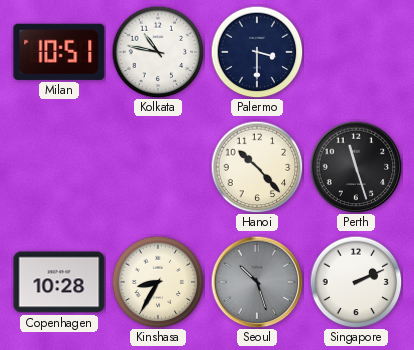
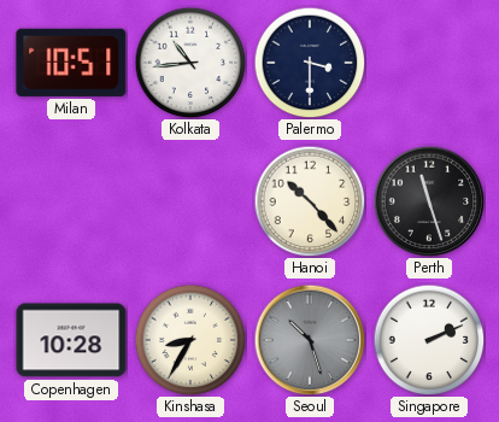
Kolkata: 10:47 -> 10:44 (190, 63)
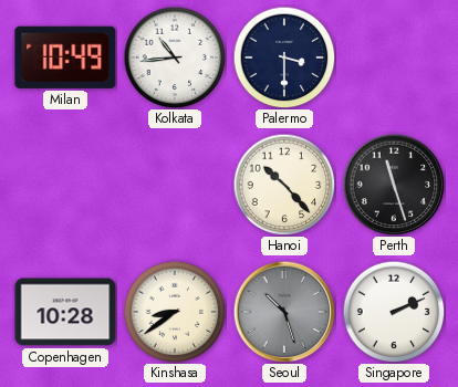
Milan: 10:51 -> 10:49 (65, 57)
Kinshasa: 8:35 -> 8:39 (175, 312)
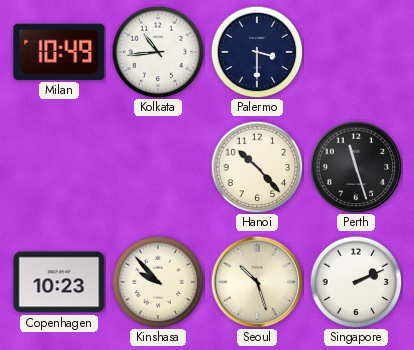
Copenhagen: 10:28 -> 10:23 (59, 282)
Kinshasa: 8:39 -> 9:53 (158, 282)
Seoul dial: grey -> cream (257, 282)
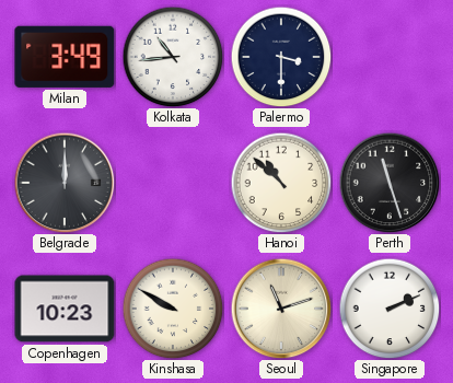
Milan: 10:49 -> 3:49 (65, 57)
Belgrade: none -> 12:00 (65, 183)
Hanoi: 10:23 -> 10:52 (281, 183)
Kinshasa: 9:53 -> 9:50 (173, 309)
Seoul: 10:27 -> 11:12 (281, 309)
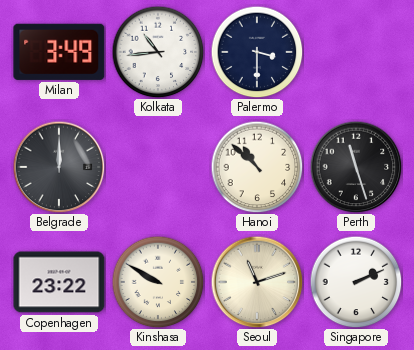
Copenhagen: 10:23 -> 23:22 (59, 282)
